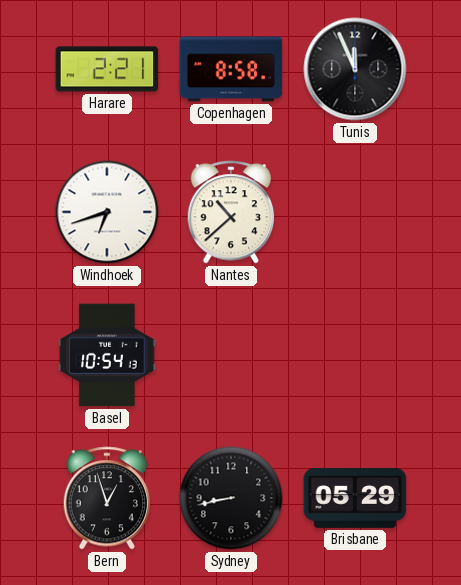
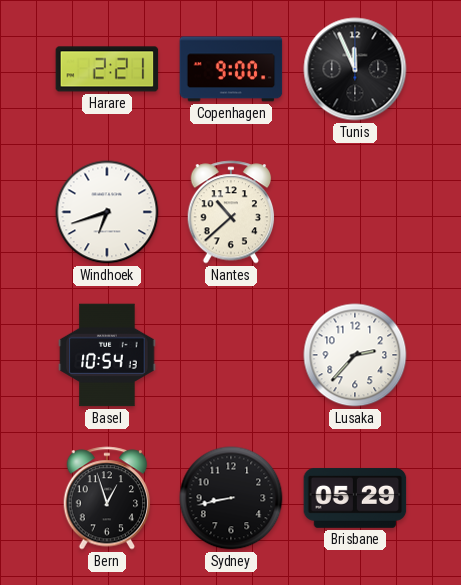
Copenhagen: 8:58 -> 9:00 (231, 69)
Lusaka: none -> 2:37 (355, 355)
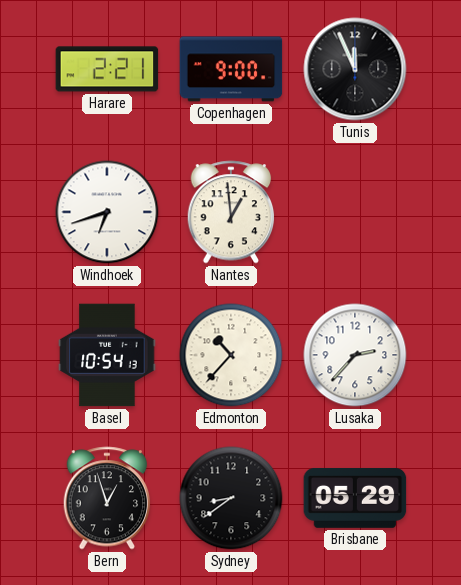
Nantes: 10:38 -> 12:59 (231, 212)
Edmonton: none -> 10:37 (231, 355)
Sydney: 8:43 -> 8:39 (231, 498)
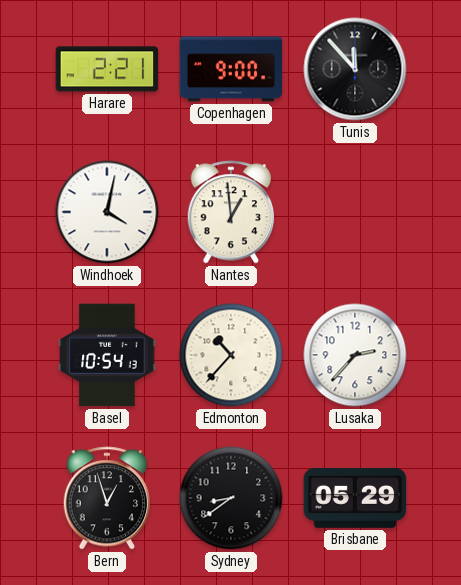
Tunis: 11:56 -> 11:53 (355, 69)
Windhoek: 6:42 -> 4:02 (107, 212)
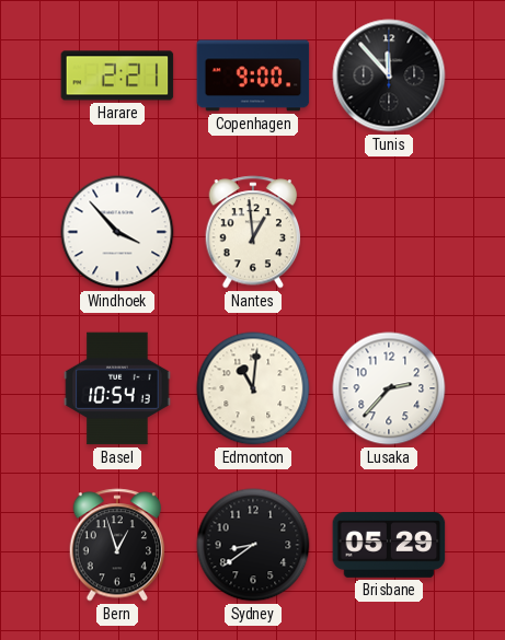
Windhoek: 4:02 -> 3:53 (117, 232)
Edmonton: 10:37 -> 11:01 (253, 388)
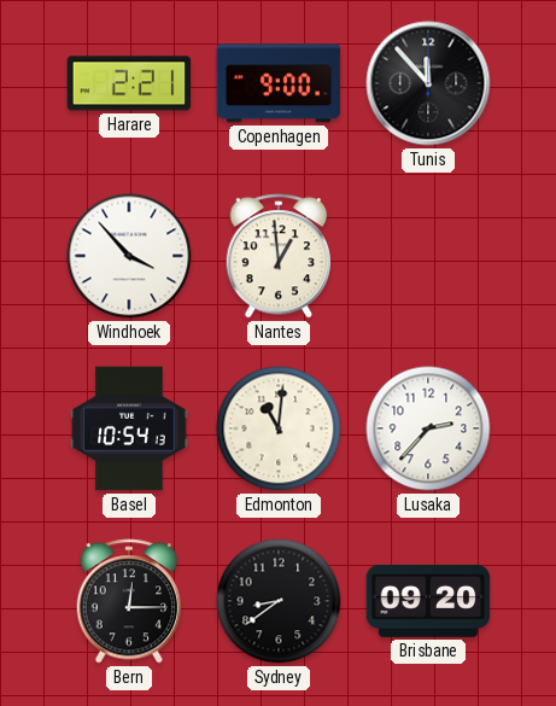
Bern: 12:57 -> 12:15 (129, 601)
Brisbane: 05:29 -> 09:20 (428, 601)
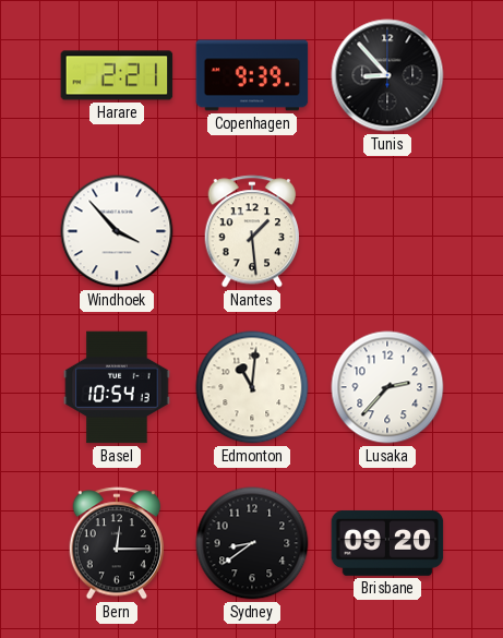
Copenhagen: 9:00 -> 9:39 (252, 75)
Tunis: 11:53 -> 8:53 (387, 75)
Nantes: 12:59 -> 1:29 (252, 231)
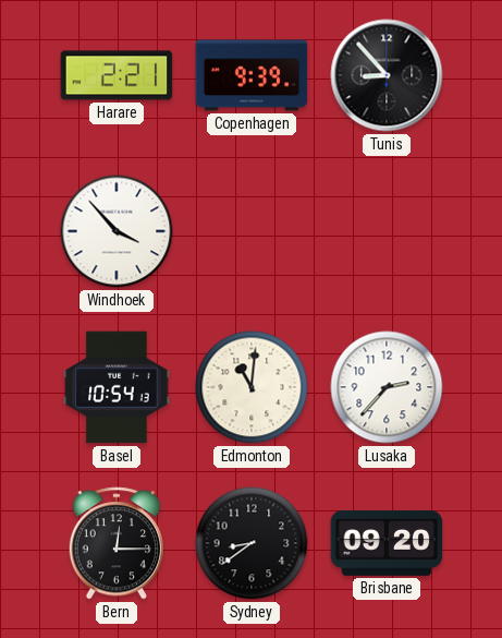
Nantes: 1:29 -> none (252, 231)
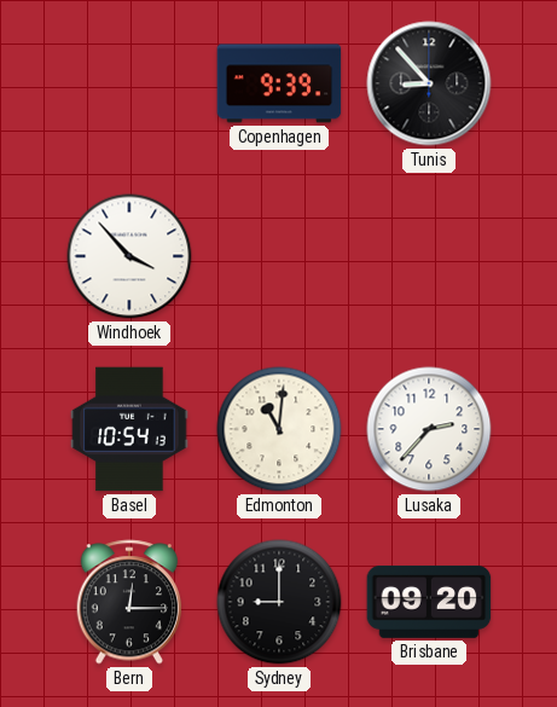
Harare: 2:21 -> none (117, 75)
Sydney: 8:39 -> 9:00 (279, 602)
